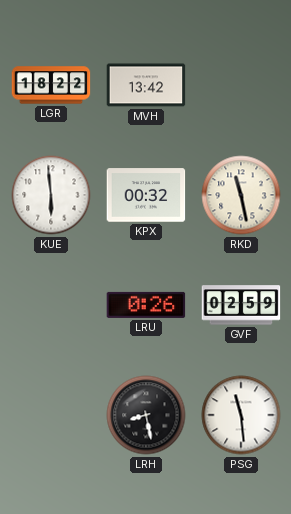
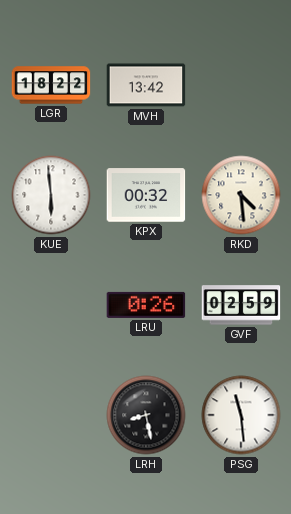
RKD: 11:28 -> 4:29 (241, 195)
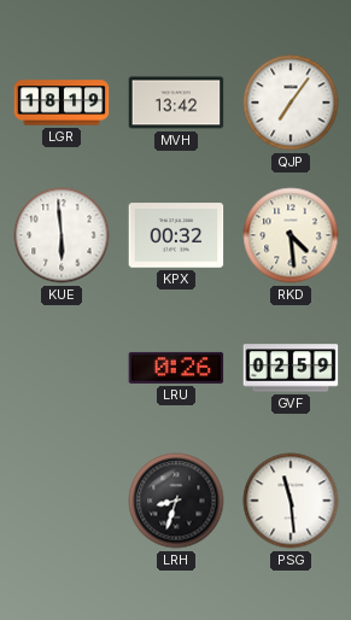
LGR: 18:22 -> 18:19 (62, 103)
QJP: none -> 7:06 (291, 103)
LRH: 8:28 -> 8:33 (176, 501)
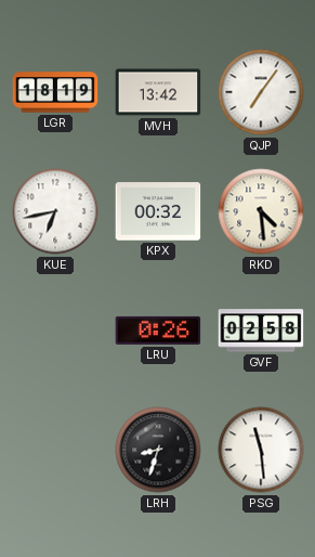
KUE: 5:59 -> 6:43 (55, 211)
GVF: 02:59 -> 02:58 (261, 331)
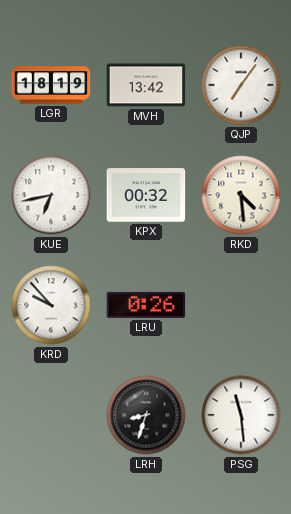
KRD: none -> 9:53 (51, 305)
GVF: 02:58 -> none (261, 331)
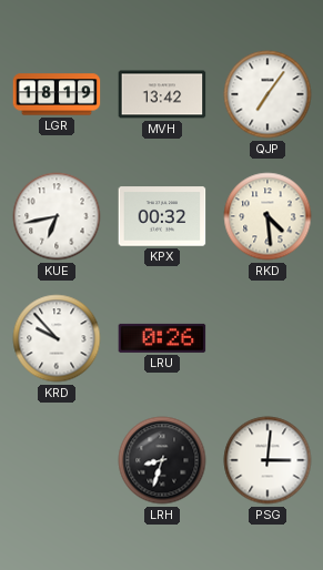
PSG: 11:29 -> 3:01 (268, 460)
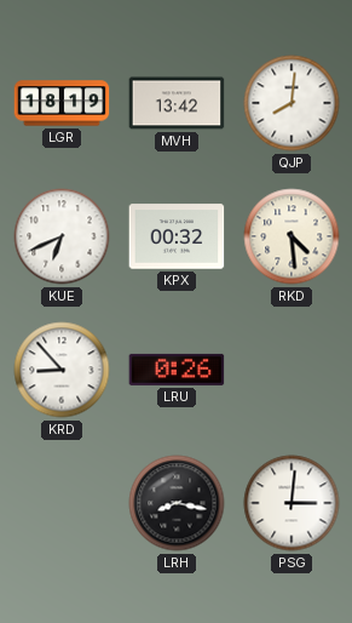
QJP: 7:06 -> 8:01 (292, 103)
KUE: 6:43 -> 6:41 (62, 236)
KRD: 9:53 -> 8:53 (62, 370)
LRH: 8:33 -> 8:17 (177, 503)
